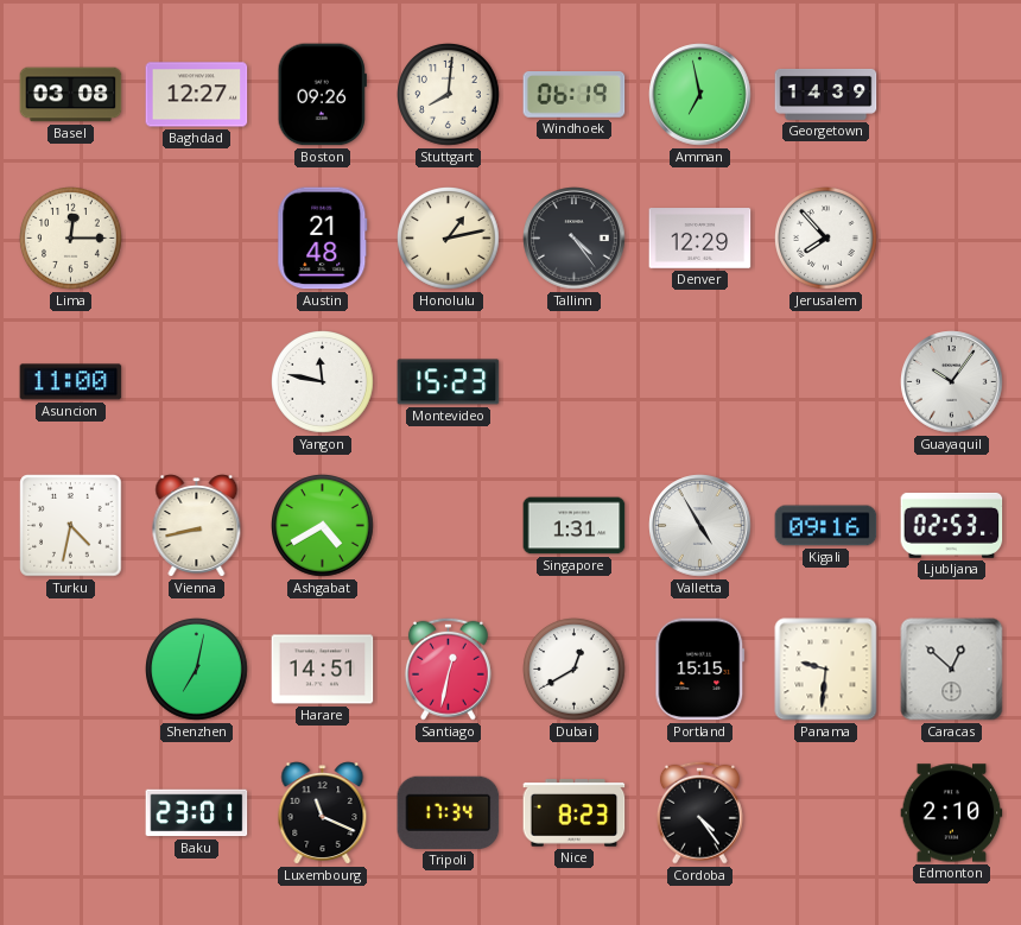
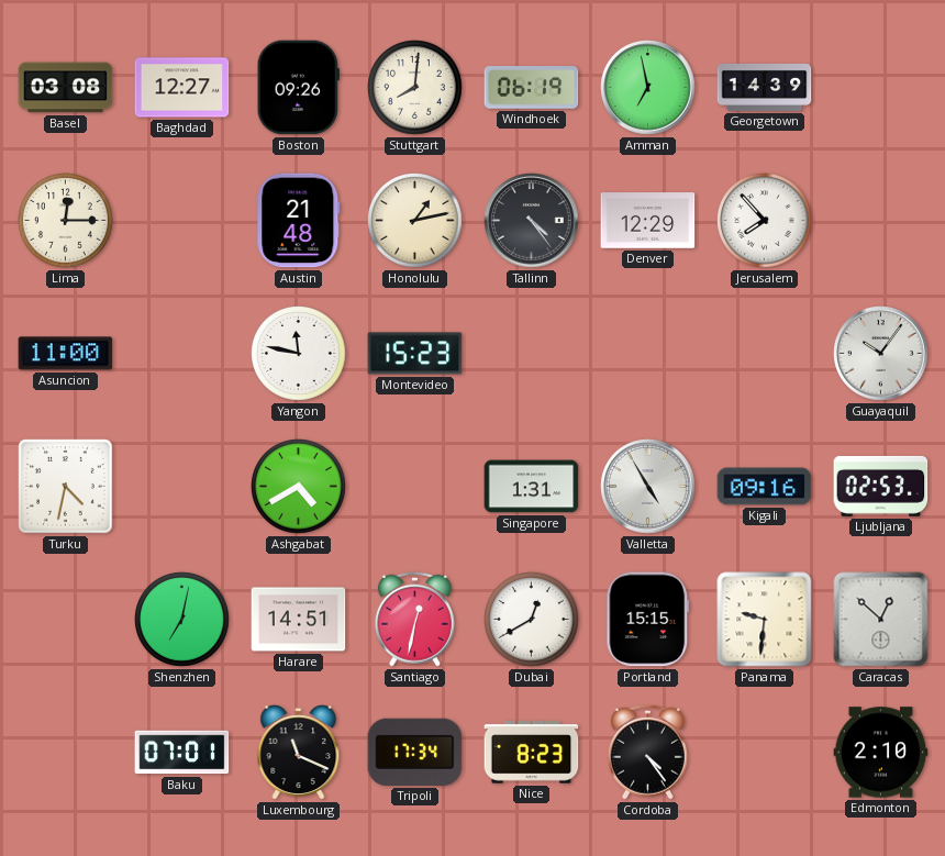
Vienna: 8:43 -> none (197, 526)
Baku: 23:01 -> 07:01 (182, 753)
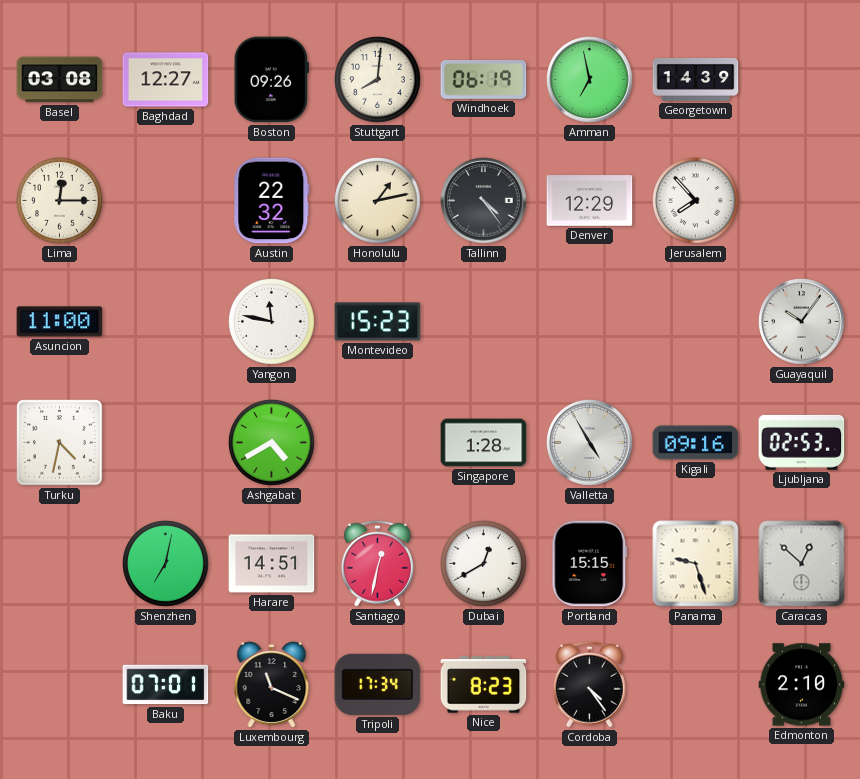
Austin: 21:48 -> 22:32 (272, 201)
Singapore: 1:31 -> 1:28 (484, 443)
Panama: 9:31 -> 9:27 (696, 564)
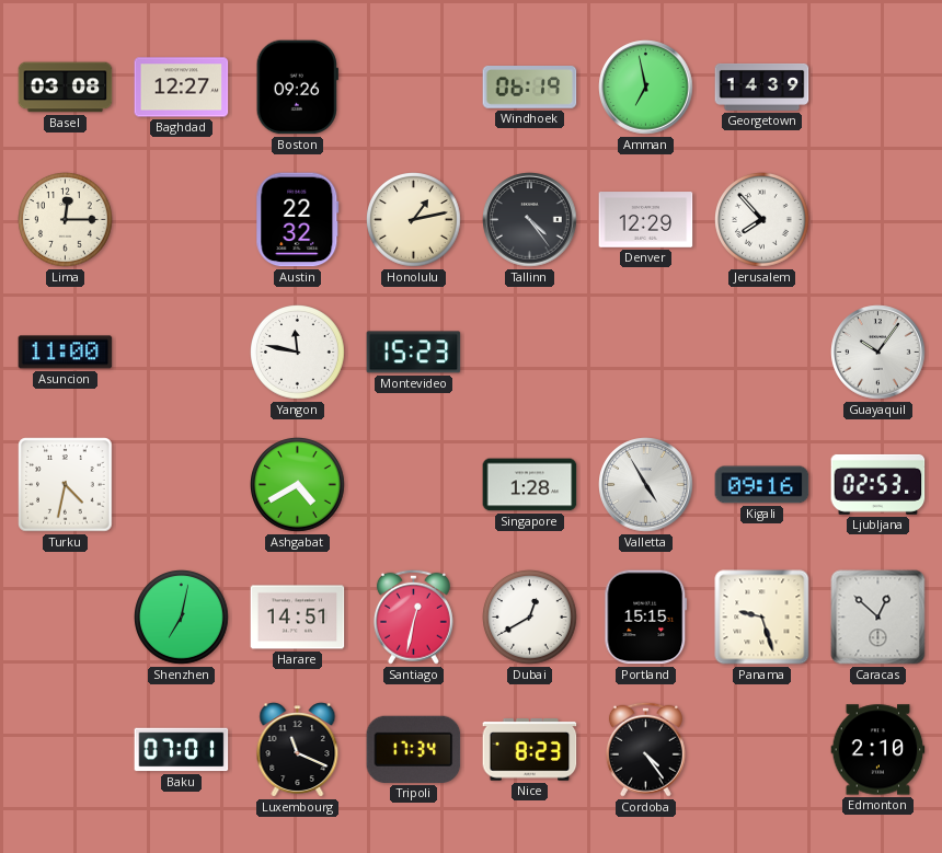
Stuttgart: 8:01 -> none (378, 80)
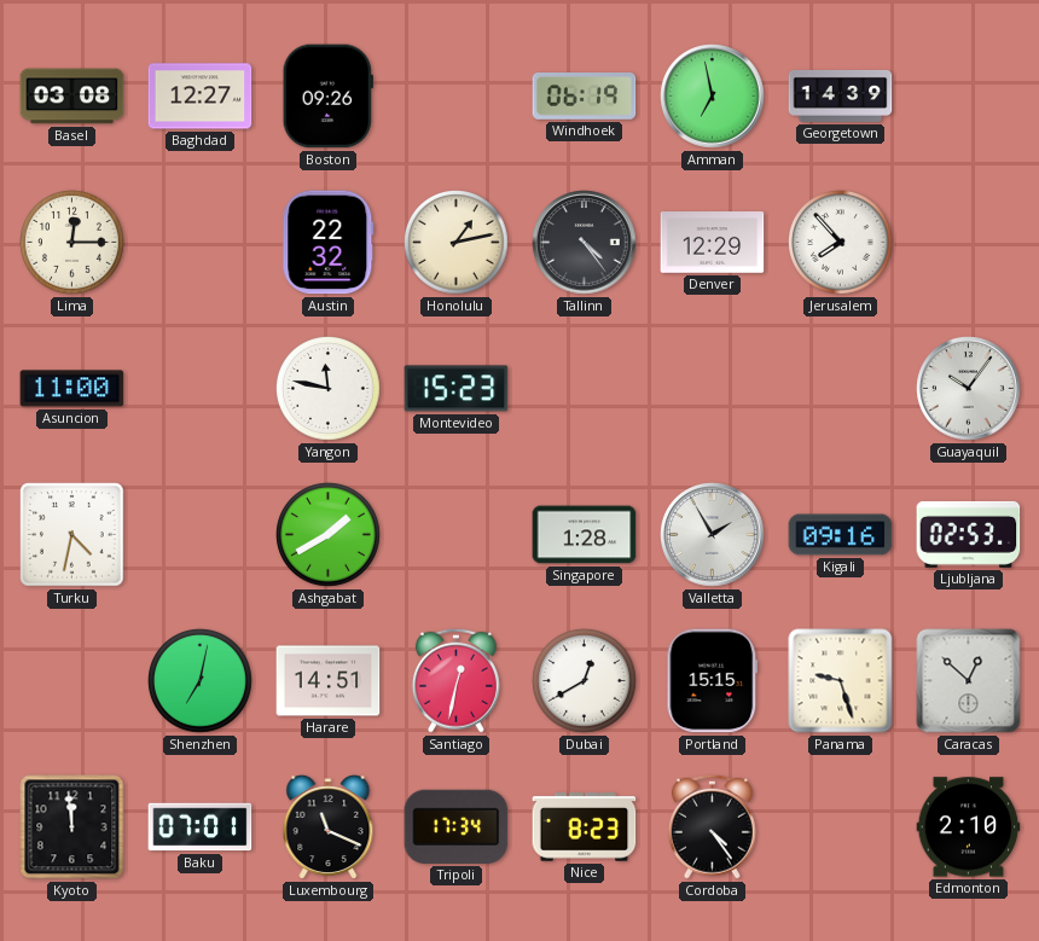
Ashgabat: 4:40 -> 1:40 (329, 535)
Valletta: 4:55 -> 1:55 (713, 535)
Kyoto: none -> 11:59 (72, 827)
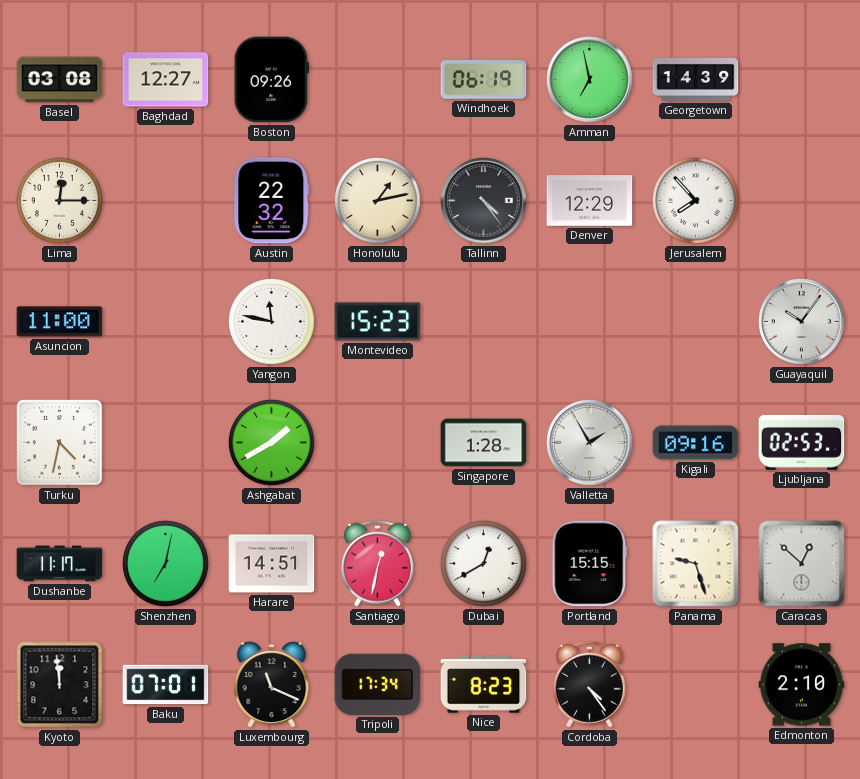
Dushanbe: none -> 11:17 (60, 564)
